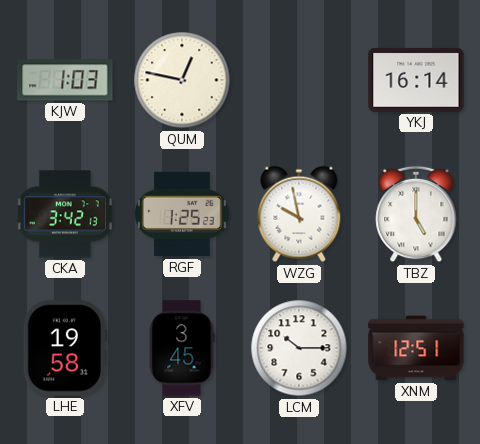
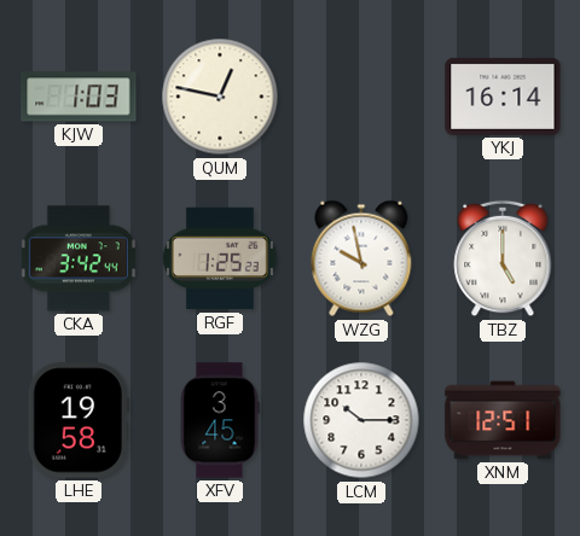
CKA: 3:42:13 -> 3:42:44 (79, 258)
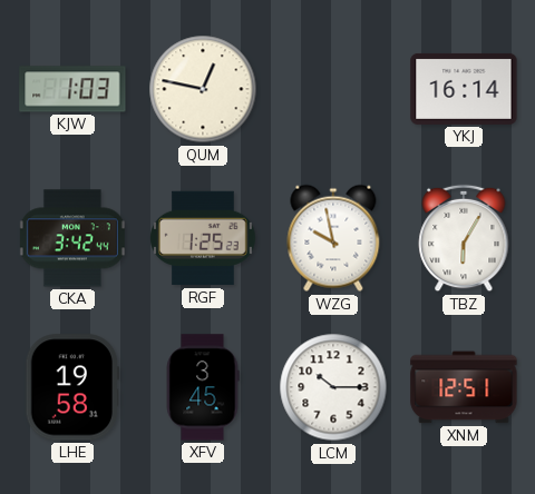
TBZ: 5:00 -> 6:05 (464, 238)
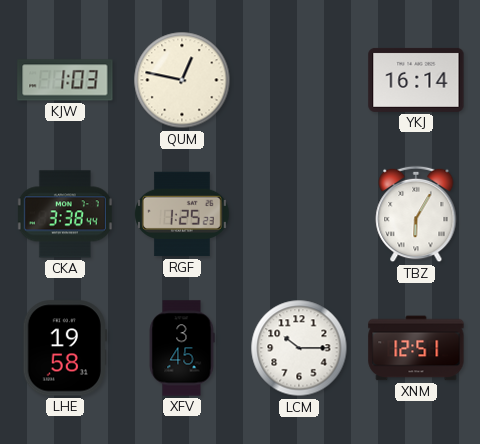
CKA: 3:42 -> 3:38 (65, 214)
WZG: 9:58 -> none (333, 238)
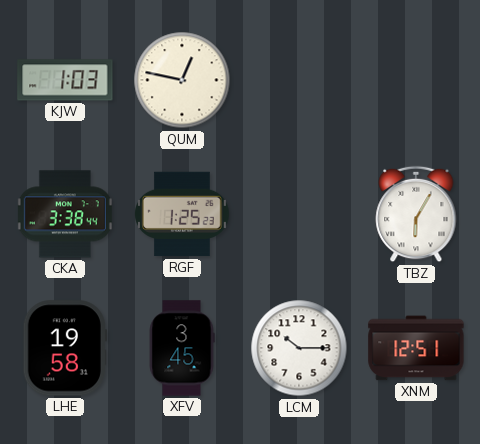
YKJ: 16:14 -> none (416, 80)
